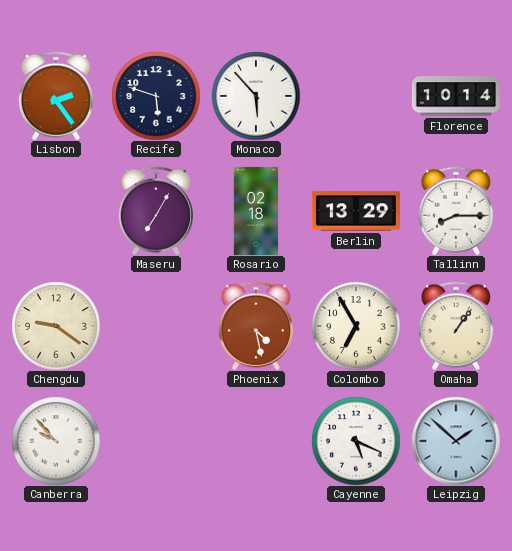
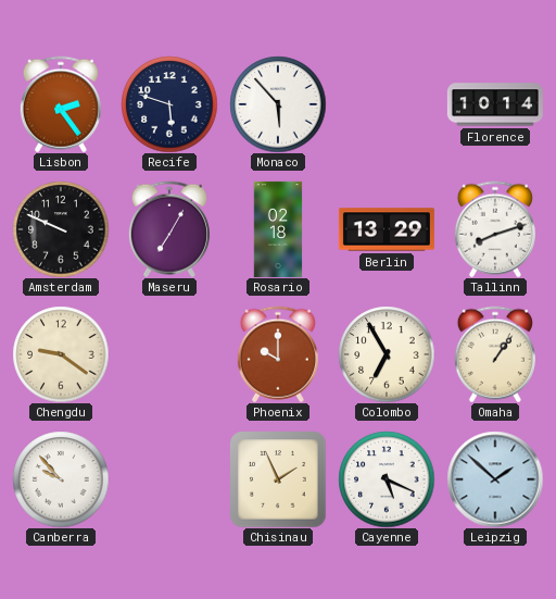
Amsterdam: none -> 9:49 (61, 229)
Tallinn: 8:15 -> 8:12 (495, 229)
Phoenix: 4:28 -> 10:00 (278, 354)
Chisinau: none -> 1:56 (278, 479)
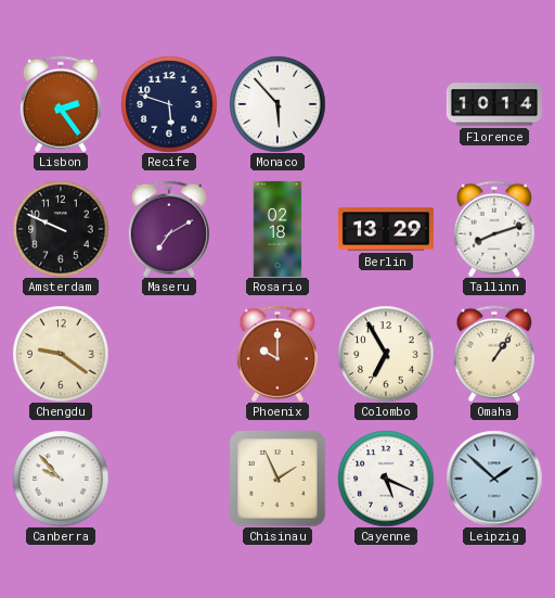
Maseru: 7:05 -> 7:10 (169, 229)
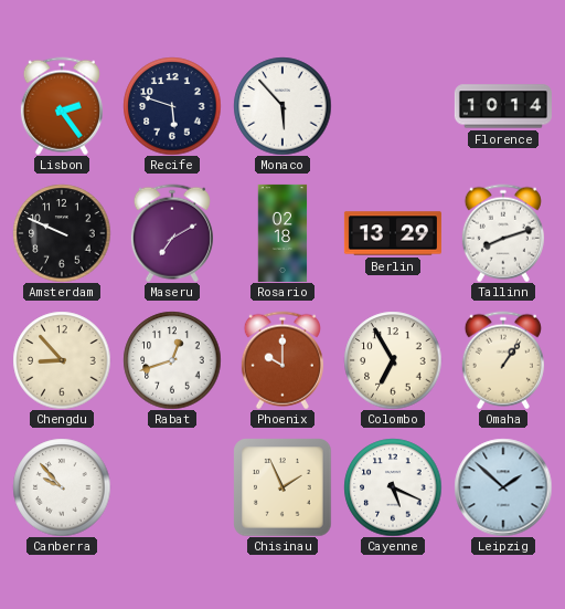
Chengdu: 9:21 -> 8:53 (62, 360)
Rabat: none -> 12:42 (172, 360)
